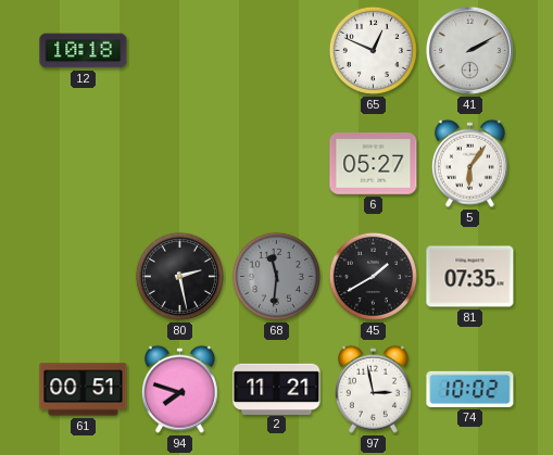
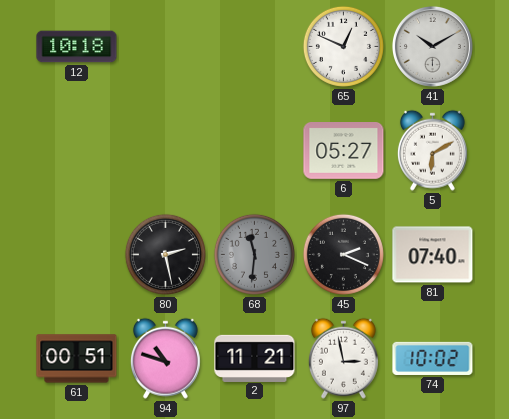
41: 2:10 -> 10:10 (432, 46)
5: 6:06 -> 6:10 (432, 150)
45: 1:40 -> 2:19 (343, 254)
81: 07:35 -> 07:40 (433, 255)
94: 7:48 -> 10:48 (165, 358)
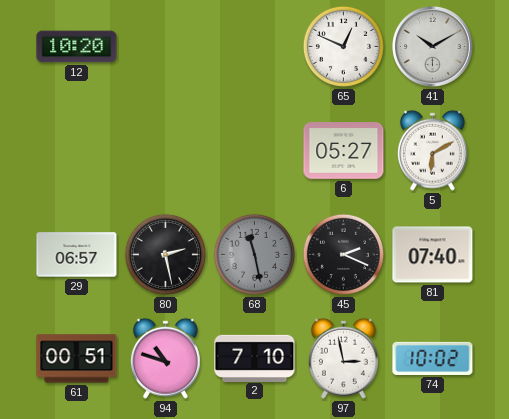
12: 10:18 -> 10:20 (77, 47)
29: none -> 06:57 (77, 255)
68: 11:31 -> 11:28 (254, 254)
2: 11:21 -> 7:10 (255, 358)
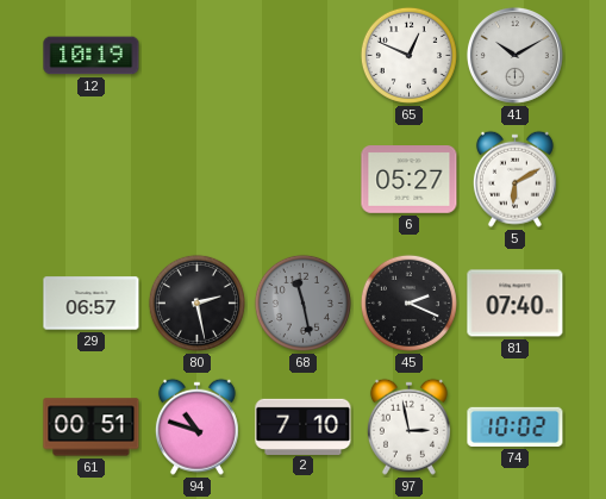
12: 10:20 -> 10:19 (92, 56)
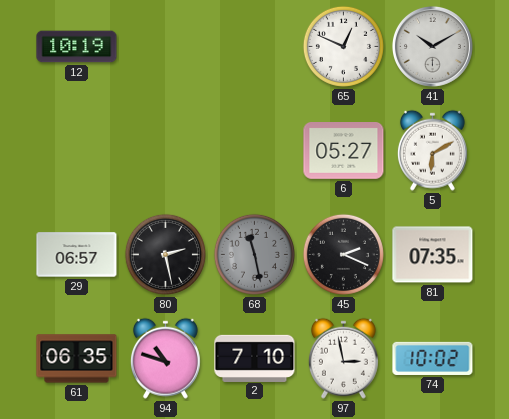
81: 07:40 -> 07:35 (433, 255)
61: 00:51 -> 06:35 (77, 359)
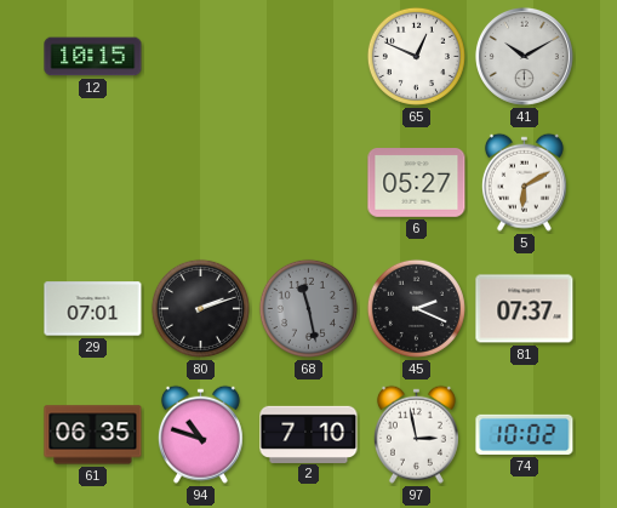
12: 10:19 -> 10:15 (93, 57)
29: 06:57 -> 07:01 (93, 309)
80: 2:28 -> 2:12 (200, 308)
81: 07:35 -> 07:37 (525, 309)
